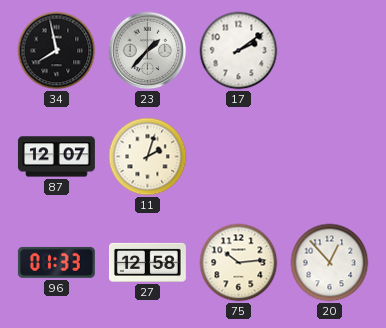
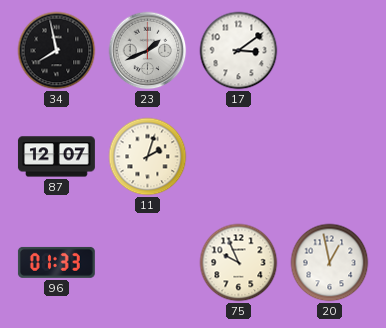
23: 1:37 -> 1:41 (148, 51)
17: 2:09 -> 3:09 (239, 51)
27: 12:58 -> none (147, 262)
75: 10:14 -> 9:56 (239, 263)
20: 12:53 -> 12:58 (330, 263)
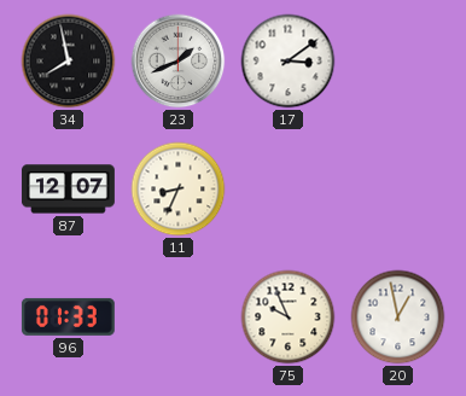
11: 2:03 -> 8:34 (179, 190)
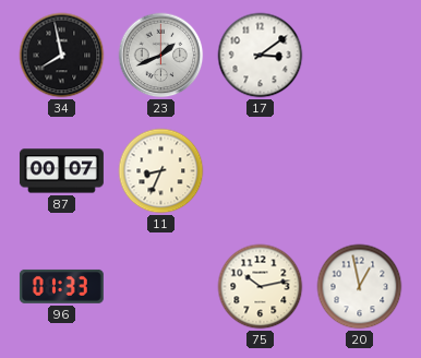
87: 12:07 -> 00:07 (61, 171)
75: 9:56 -> 10:13 (261, 287)
